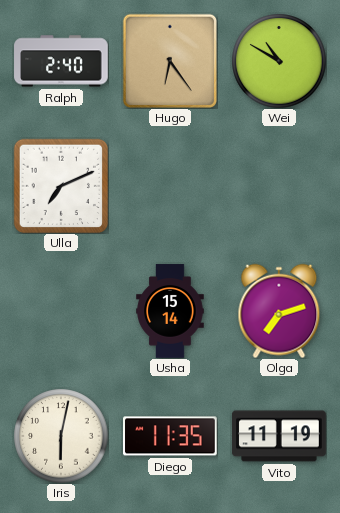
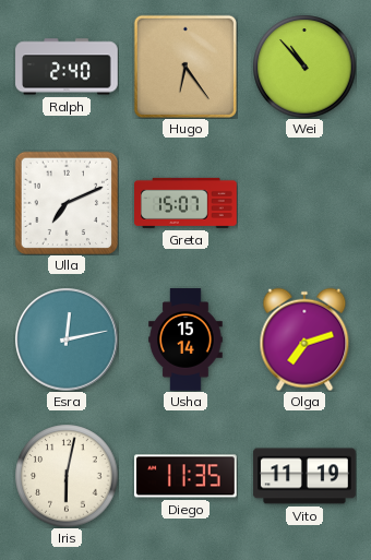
Wei: 10:50 -> 10:53 (304, 67)
Greta: none -> 15:07 (187, 203)
Esra: none -> 12:13 (67, 339)
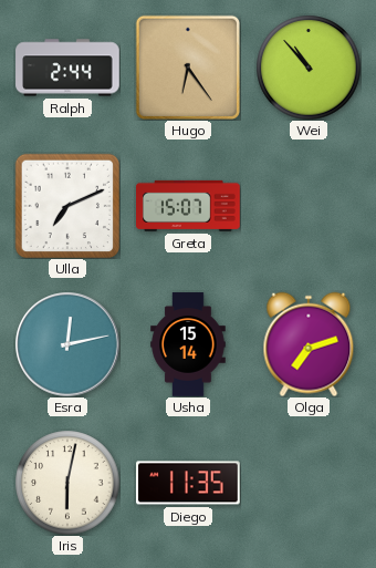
Ralph: 2:40 -> 2:44 (67, 68)
Vito: 11:19 -> none (304, 476)
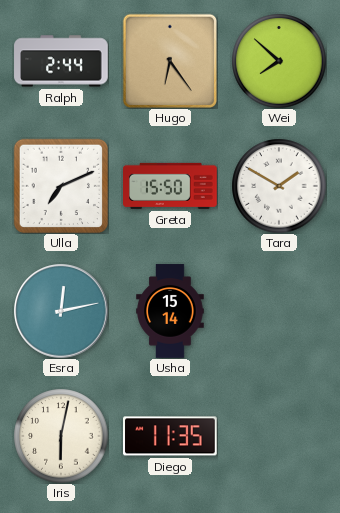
Wei: 10:53 -> 7:52 (279, 61)
Greta: 15:07 -> 15:50 (171, 186)
Tara: none -> 1:50 (279, 186)
Olga: 7:12 -> none (309, 344)
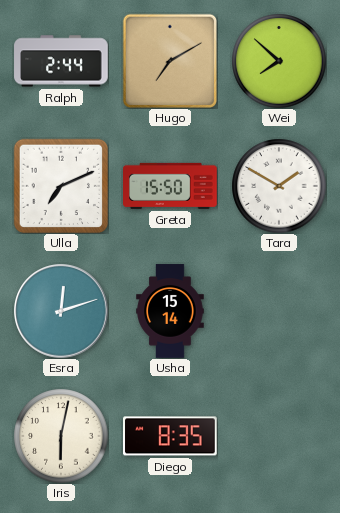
Hugo: 6:24 -> 7:10 (169, 60)
Esra: 12:13 -> 12:12 (61, 311)
Diego: 11:35 -> 8:35 (171, 436)
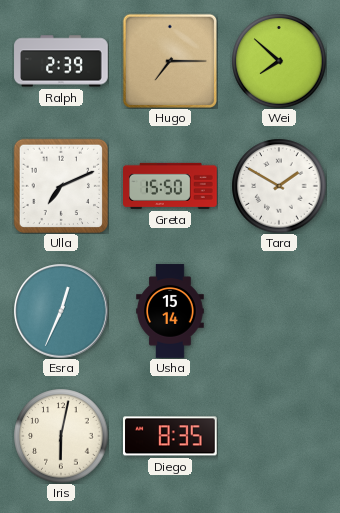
Ralph: 2:44 -> 2:39 (61, 61)
Hugo: 7:10 -> 7:15 (169, 60)
Esra: 12:12 -> 12:34 (61, 311)
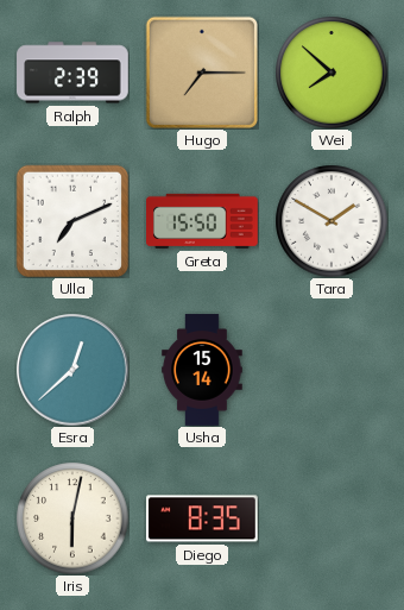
Esra: 12:34 -> 12:38 (72, 370)
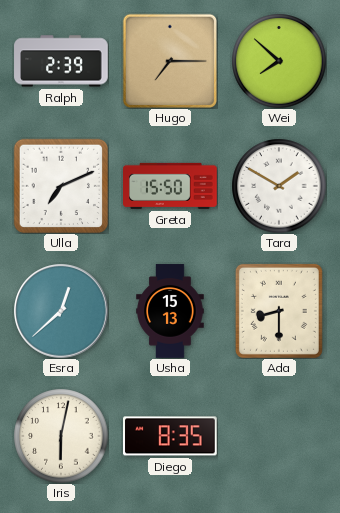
Usha: 15:14 -> 15:13 (170, 311)
Ada: none -> 8:30 (279, 311)
